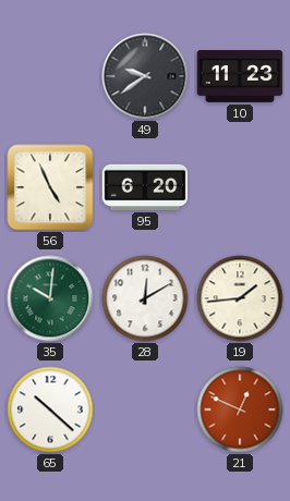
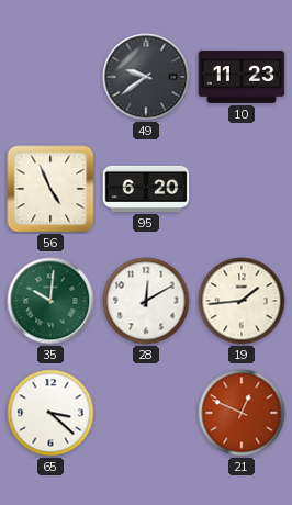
65: 10:22 -> 3:22 (50, 413)
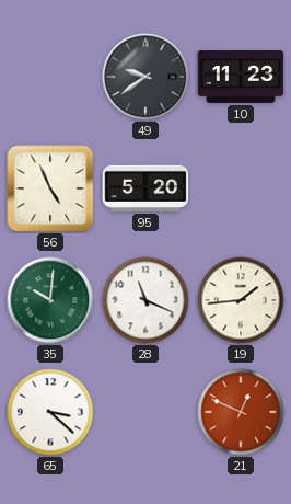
95: 6:20 -> 5:20 (145, 188)
28: 12:10 -> 11:19 (145, 300)
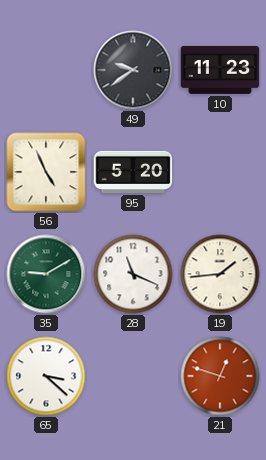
35: 10:01 -> 9:10 (46, 274)
21: 12:49 -> 12:48 (220, 376)
